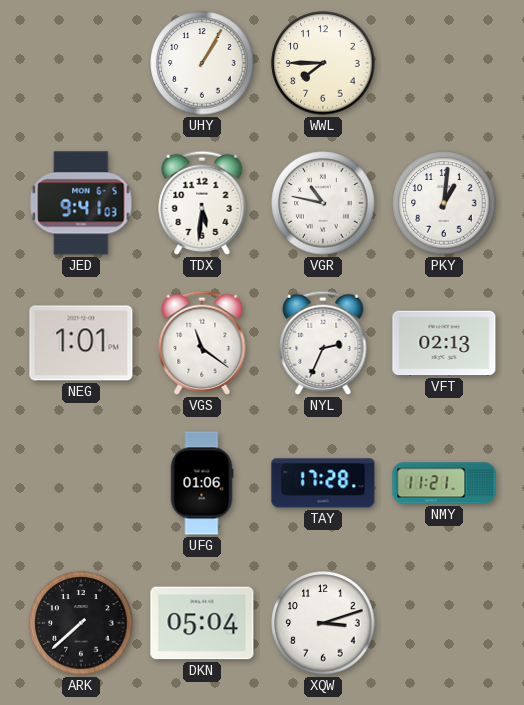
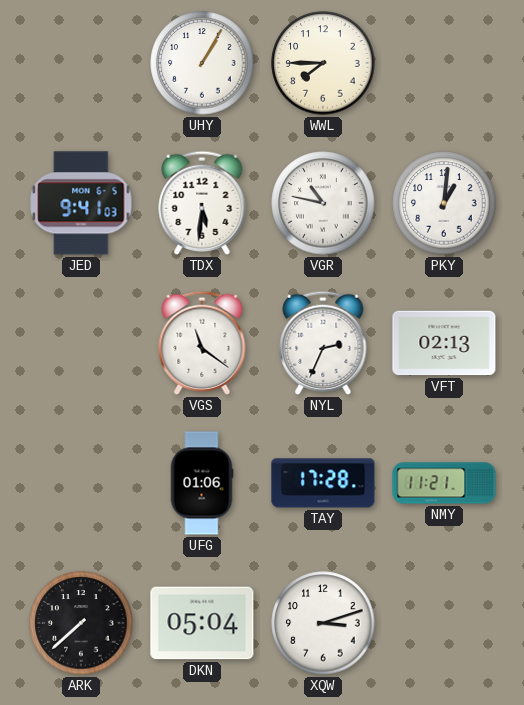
NEG: 1:01 -> none (81, 343)
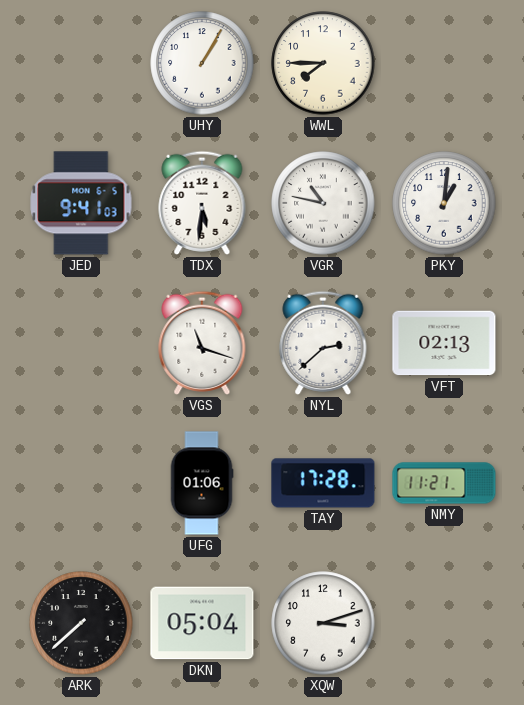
VGS: 11:21 -> 11:18 (202, 343)
NYL: 2:34 -> 2:38 (323, 343)
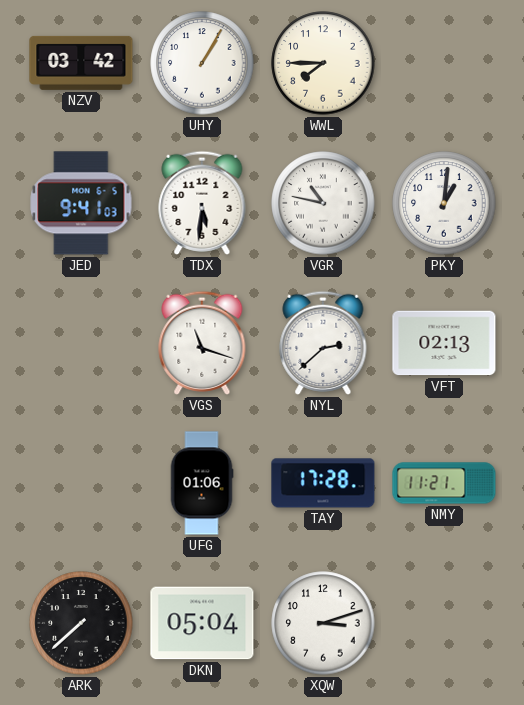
NZV: none -> 03:42 (81, 63)
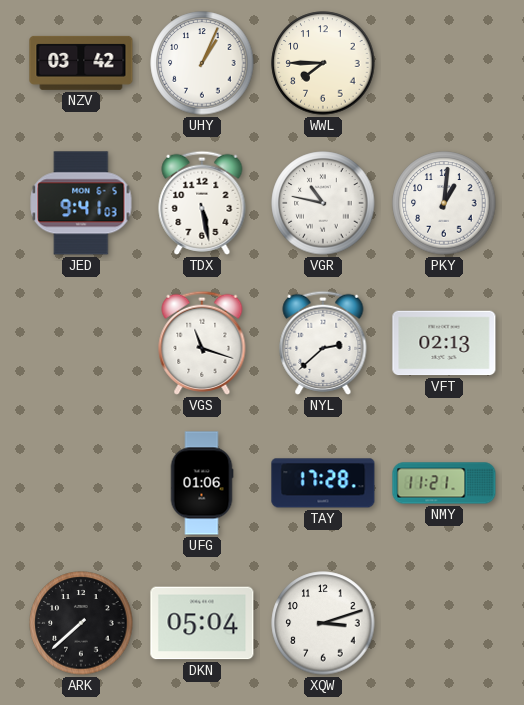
UHY: 1:05 -> 1:04 (202, 63)
TDX: 5:31 -> 5:28 (202, 203)
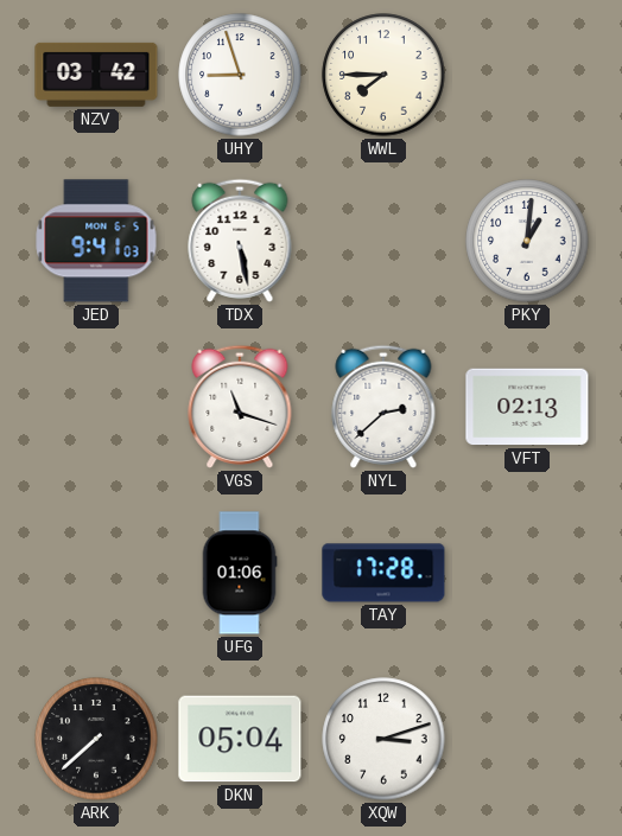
UHY: 1:04 -> 8:57 (240, 75)
VGR: 10:47 -> none (323, 203)
NMY: 11:21 -> none (444, 483)
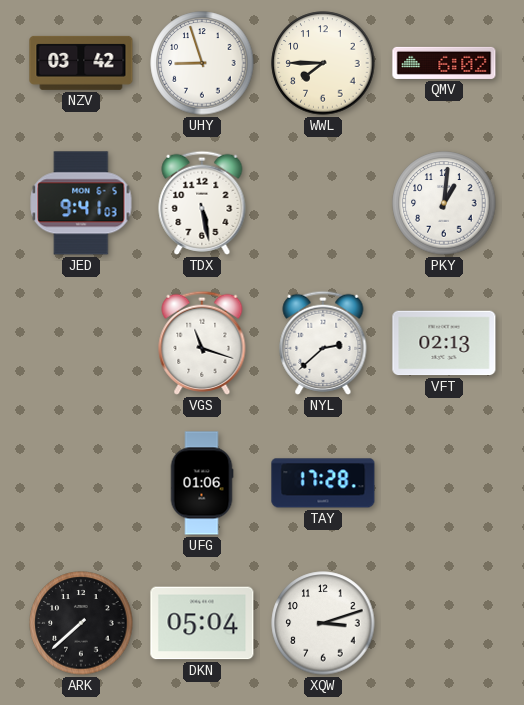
QMV: none -> 6:02 (444, 63)
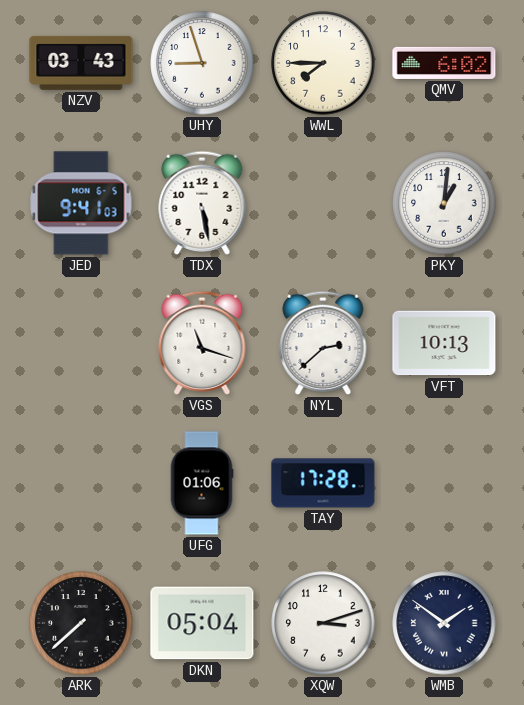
NZV: 03:42 -> 03:43 (81, 63)
VFT: 02:13 -> 10:13 (444, 343)
WMB: none -> 1:51 (444, 623)
